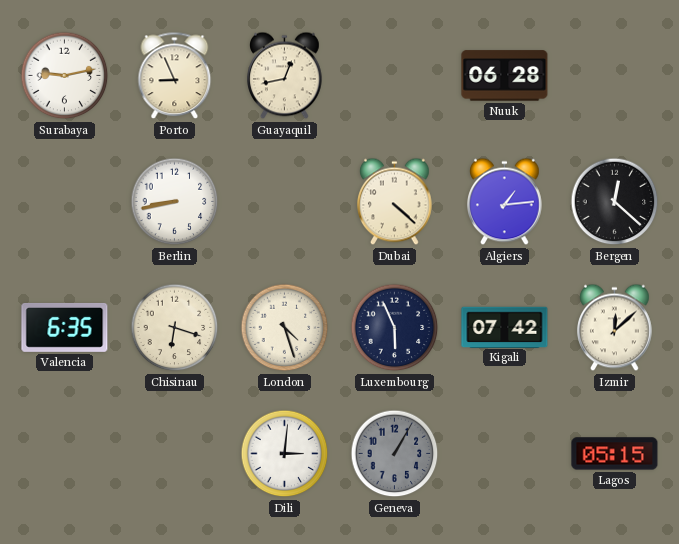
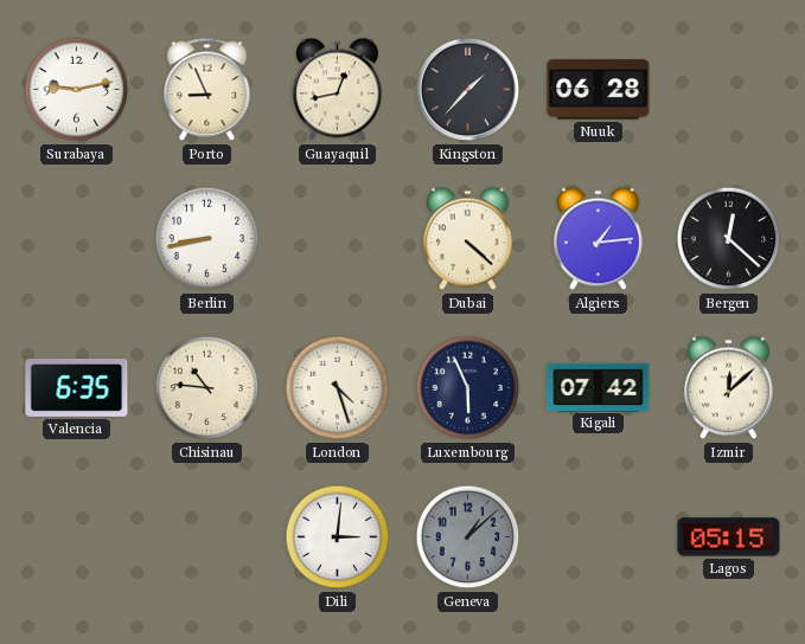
Kingston: none -> 1:37 (468, 90)
Chisinau: 6:18 -> 10:46 (207, 388)
Geneva: 1:05 -> 1:08 (468, 537)
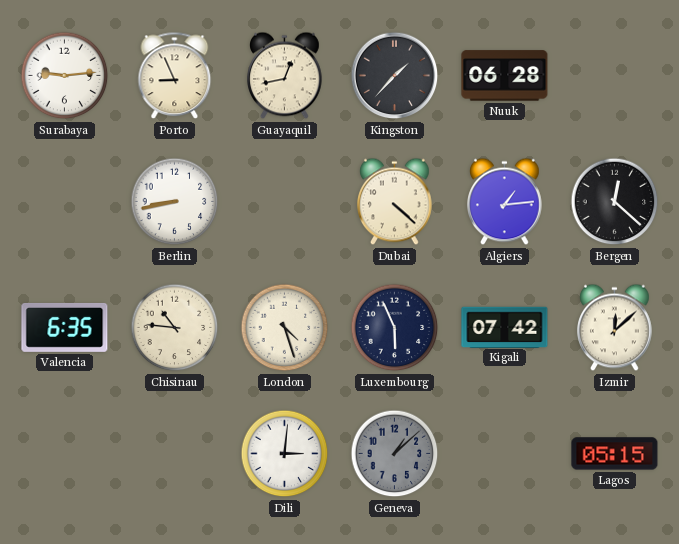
Surabaya: 9:13 -> 9:14 (65, 76)
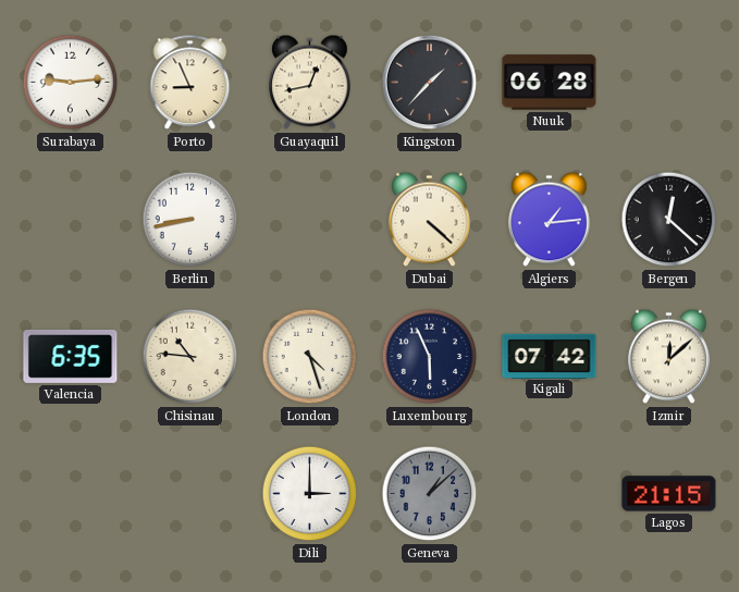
Dili: 3:01 -> 3:00 (310, 494)
Lagos: 05:15 -> 21:15 (669, 494)
